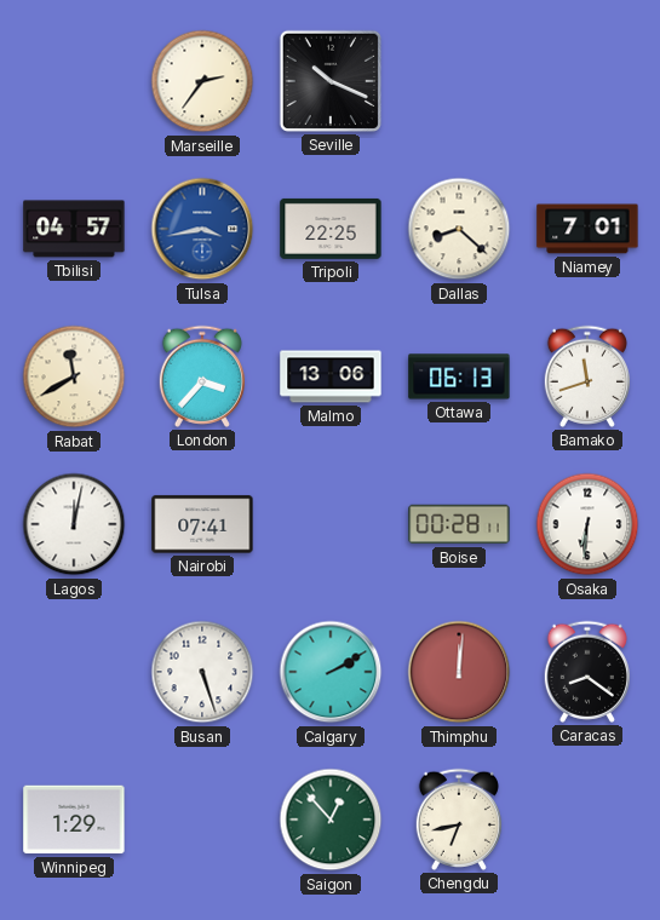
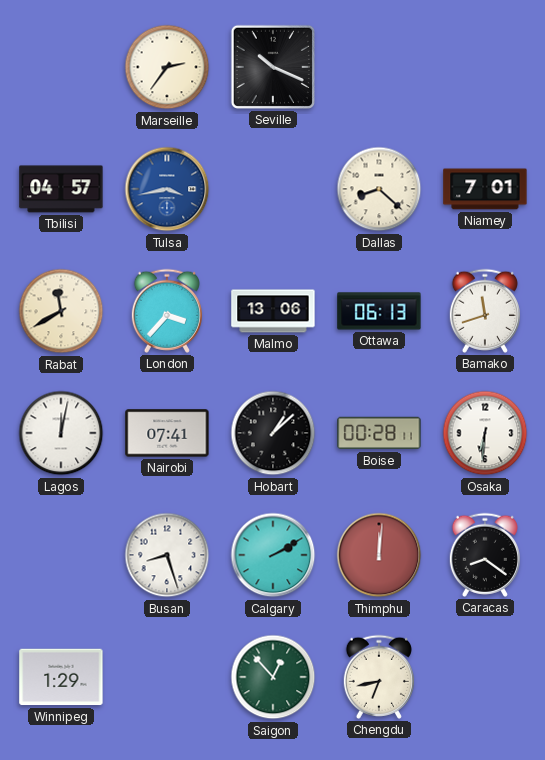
Tripoli: 22:25 -> none (331, 229)
Hobart: none -> 1:08 (273, 433)
Busan: 5:27 -> 8:27 (167, 555)
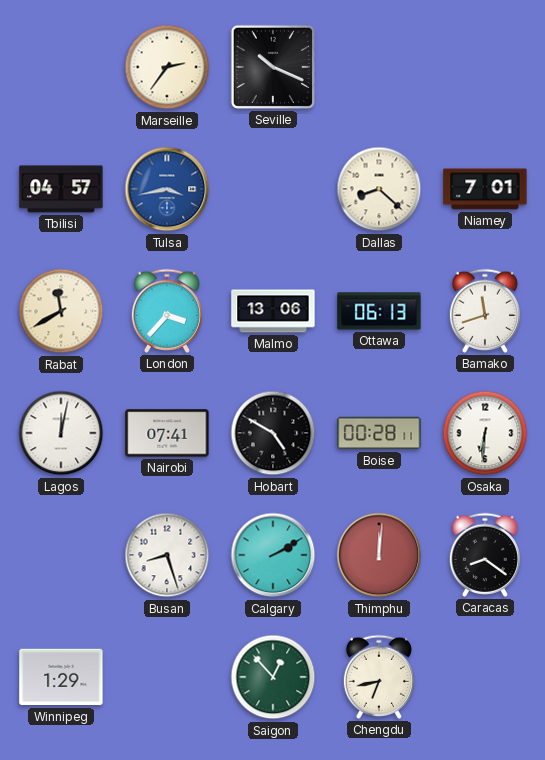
Hobart: 1:08 -> 4:50 (273, 433)
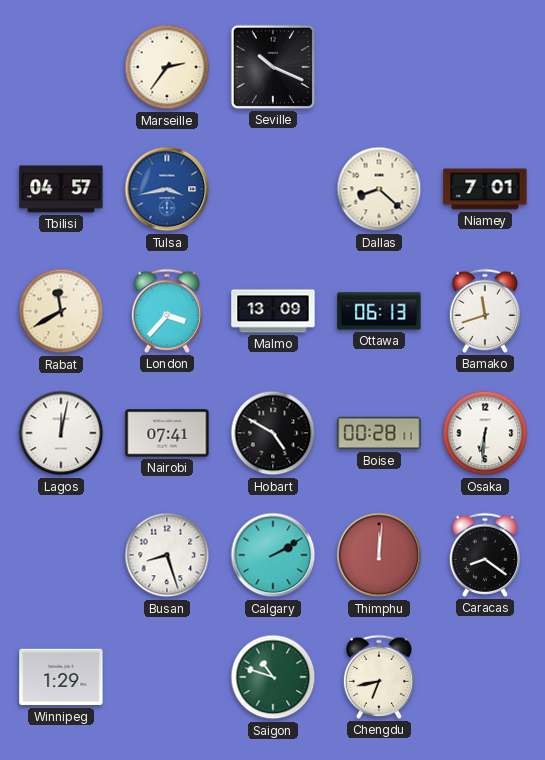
Malmo: 13:06 -> 13:09 (273, 311)
Saigon: 12:53 -> 10:48 (273, 677)
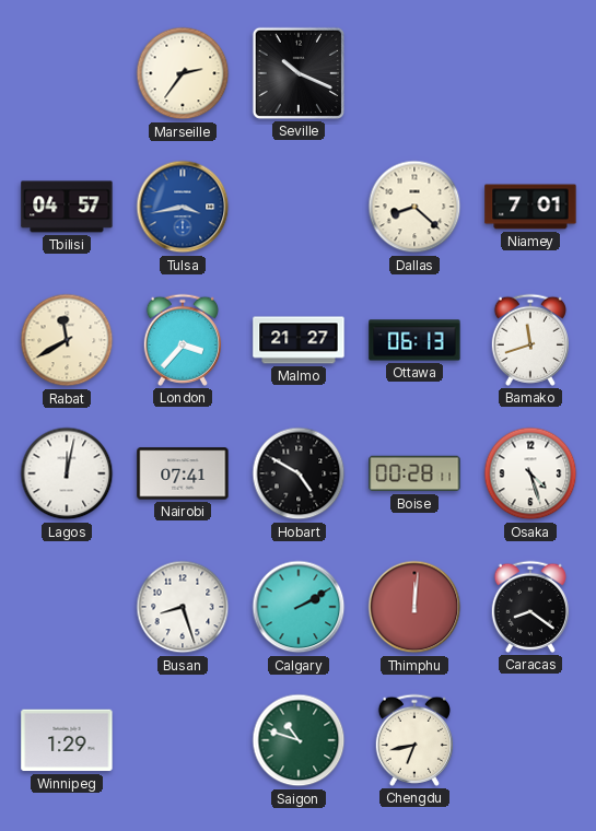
Malmo: 13:09 -> 21:27 (299, 340)
Osaka: 6:31 -> 4:27 (530, 473)
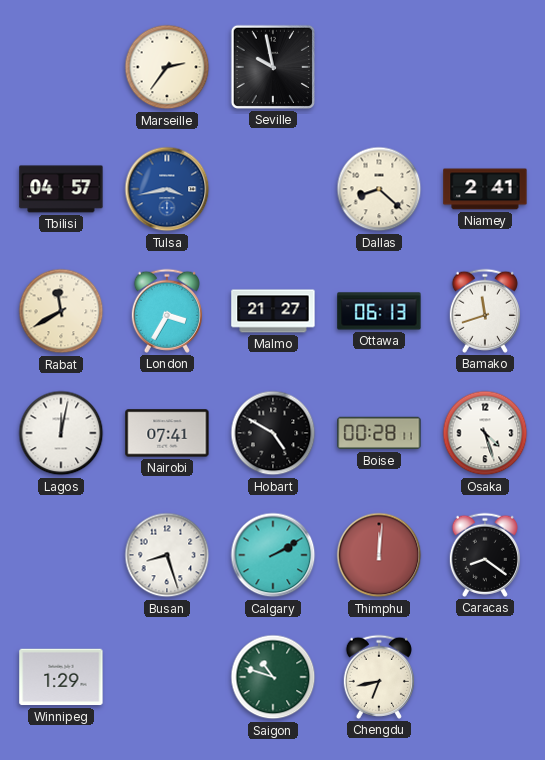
Seville: 10:19 -> 9:58 (273, 67)
Niamey: 7:01 -> 2:41 (485, 189)
London: 3:37 -> 3:35 (167, 311)
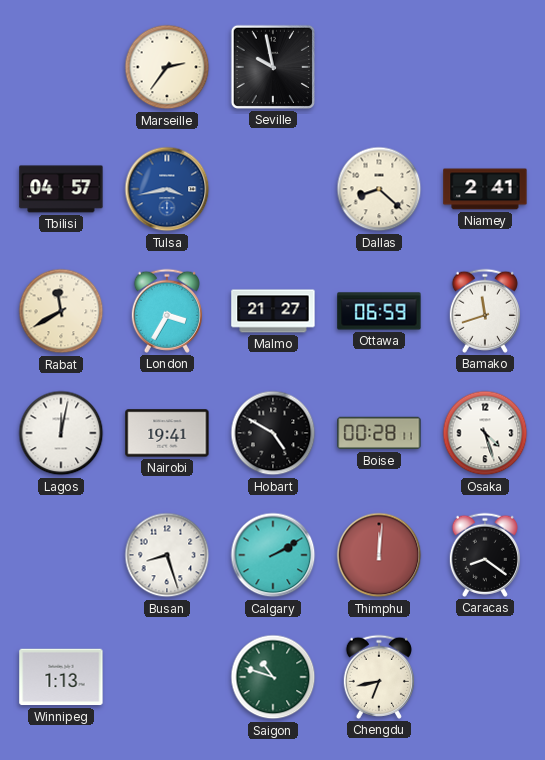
Ottawa: 06:13 -> 06:59 (379, 311)
Nairobi: 07:41 -> 19:41 (167, 433)
Winnipeg: 1:29 -> 1:13 (61, 677)
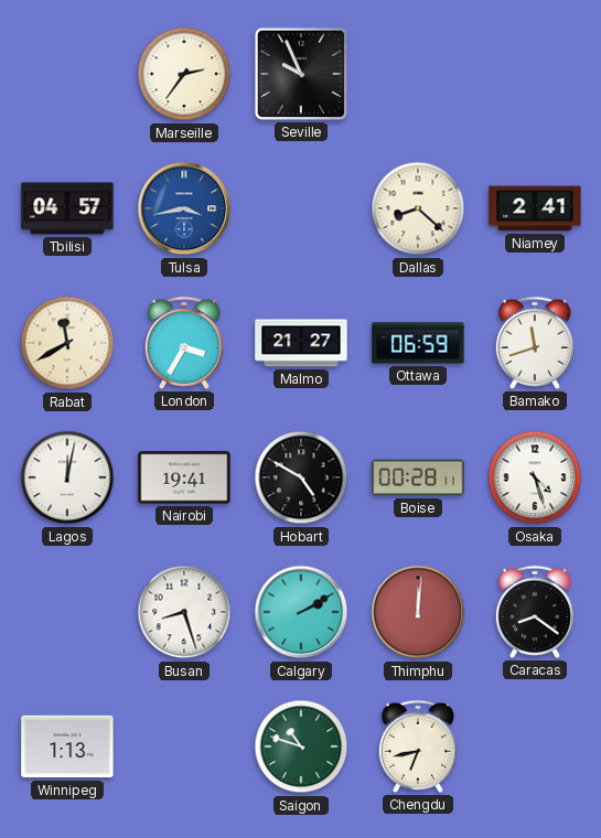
Seville: 9:58 -> 9:56 (301, 74)
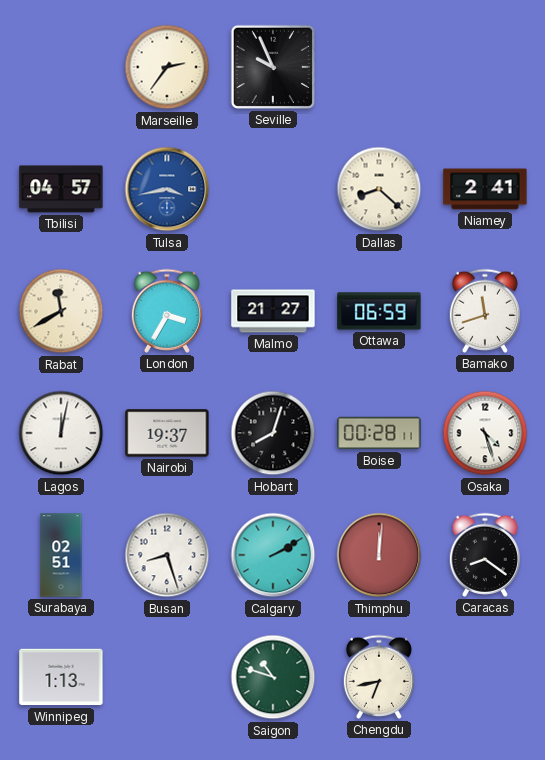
Nairobi: 19:41 -> 19:37 (167, 433)
Hobart: 4:50 -> 8:03 (273, 433)
Surabaya: none -> 02:51 (61, 555)
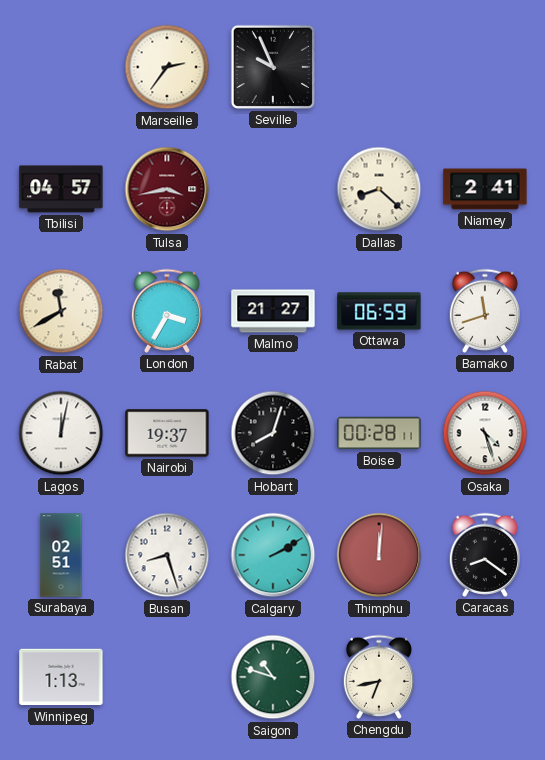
Tulsa dial: blue -> burgundy (167, 189)
